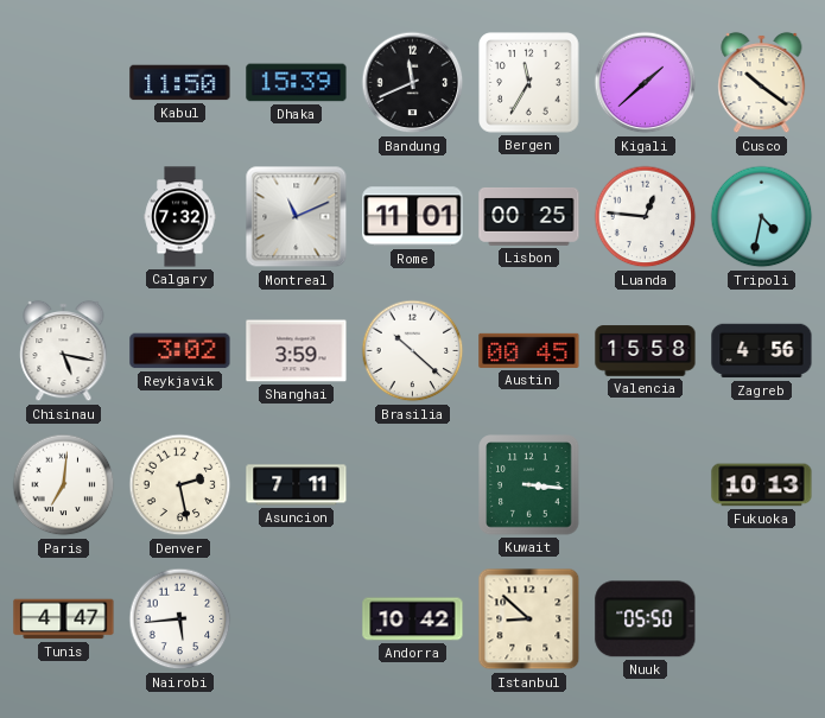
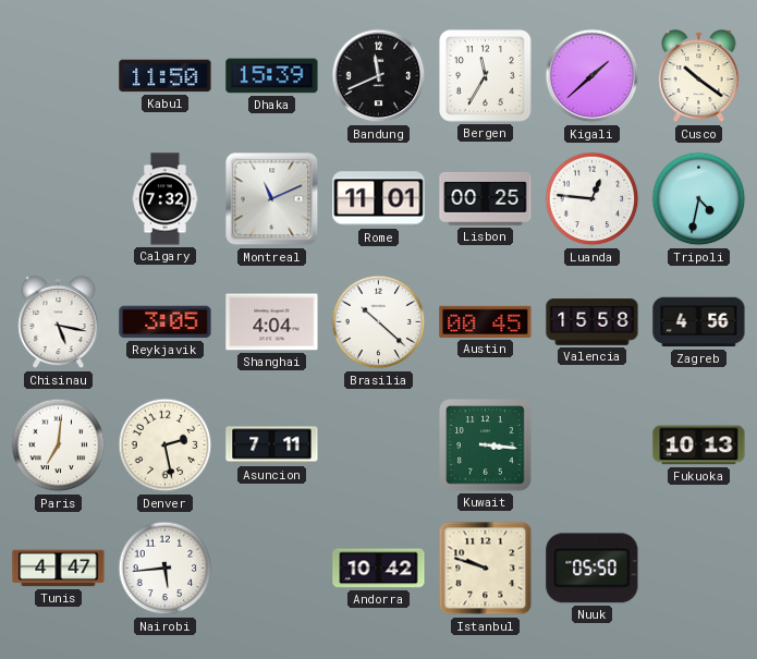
Reykjavik: 3:02 -> 3:05 (166, 322)
Shanghai: 3:59 -> 4:04 (272, 322)
Istanbul: 8:52 -> 9:48 (486, 569)
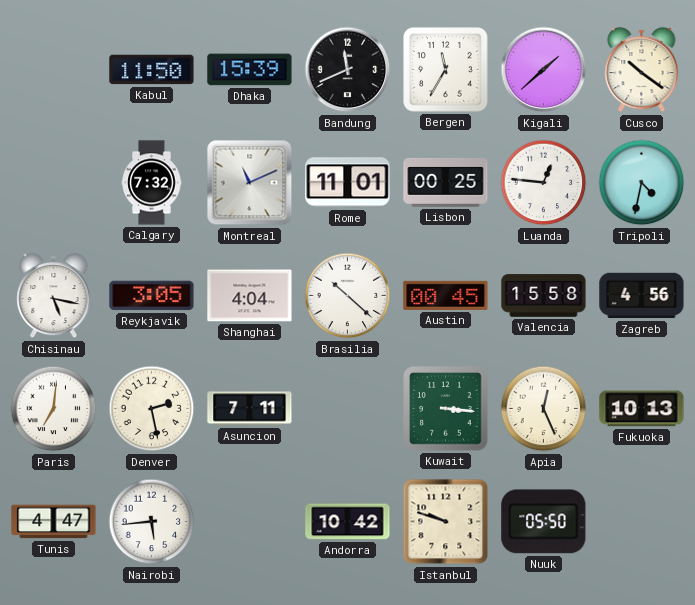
Apia: none -> 12:26 (544, 409)
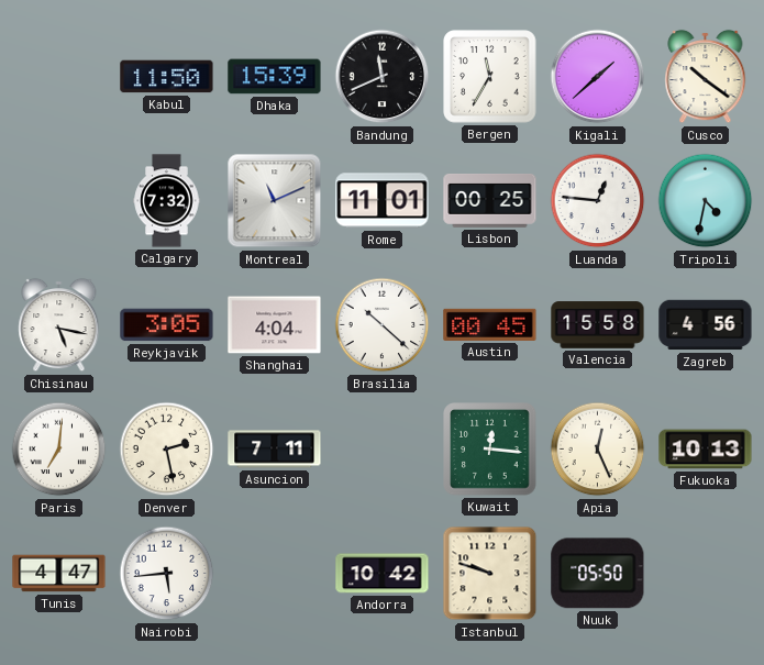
Kuwait: 3:16 -> 12:16 (490, 450)
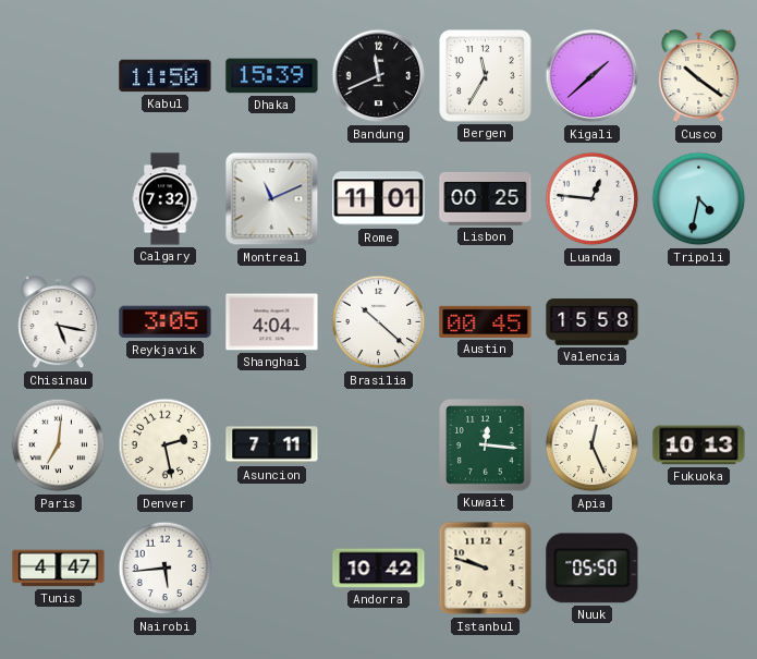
Zagreb: 4:56 -> none (706, 325)
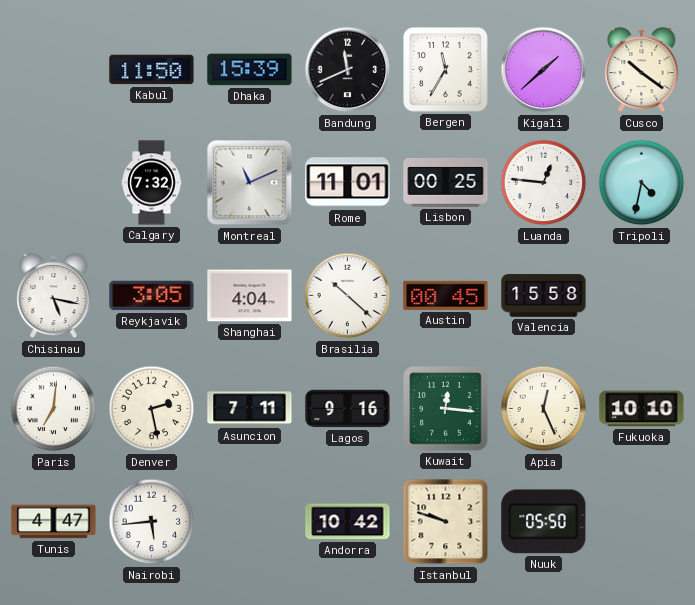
Lagos: none -> 9:16 (348, 409)
Fukuoka: 10:13 -> 10:10 (642, 409)
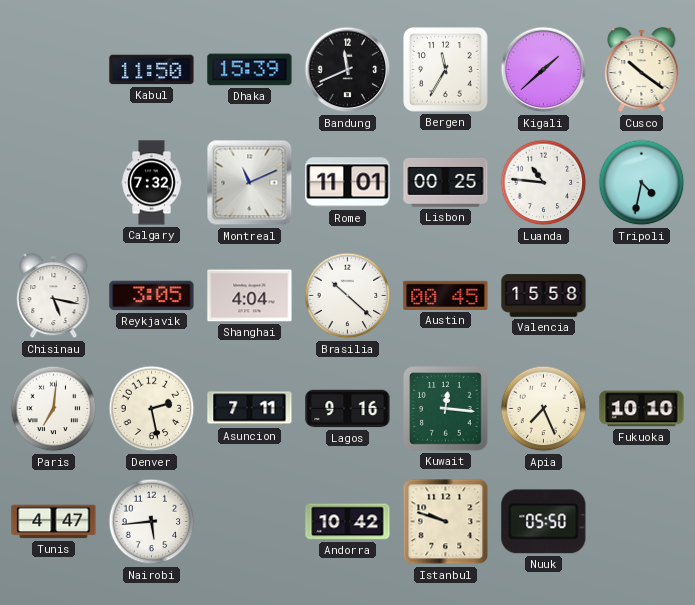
Luanda: 12:46 -> 10:46 (544, 183)
Apia: 12:26 -> 7:26 (544, 409)
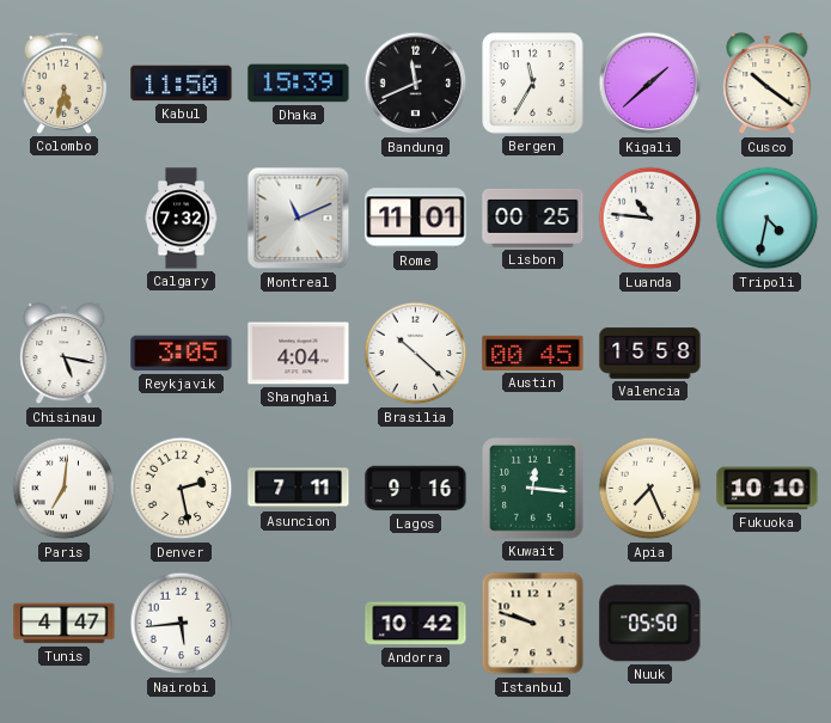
Colombo: none -> 5:32 (63, 82)
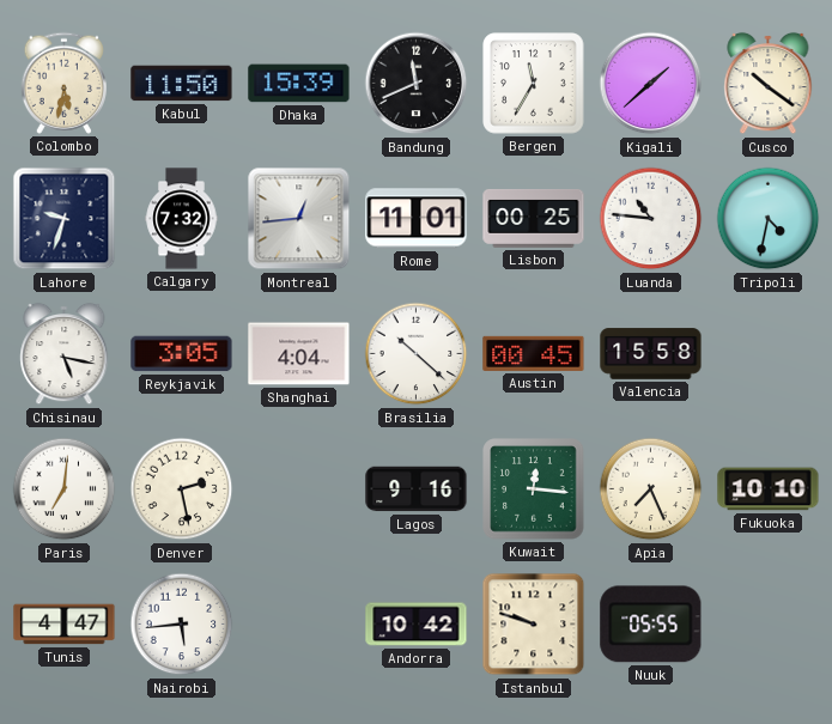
Lahore: none -> 9:33 (65, 219)
Montreal: 11:11 -> 12:44 (299, 219)
Asuncion: 7:11 -> none (299, 489)
Nuuk: 05:50 -> 05:55 (651, 625)
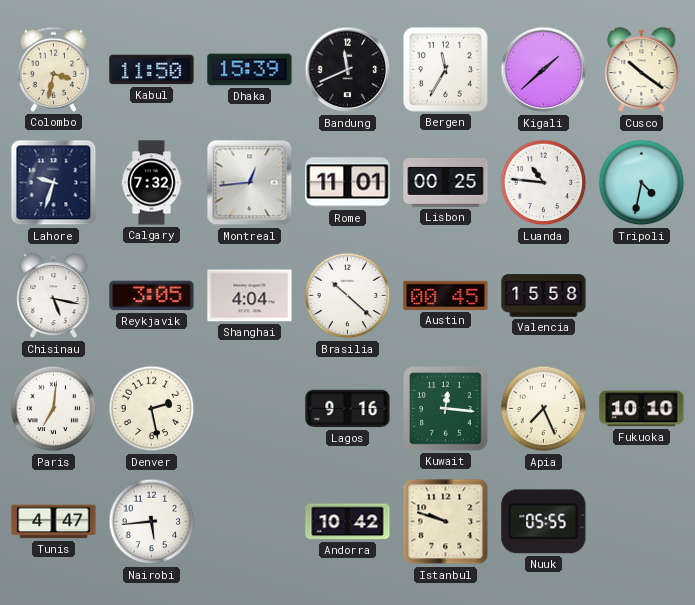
Colombo: 5:32 -> 3:32 (53, 69)
